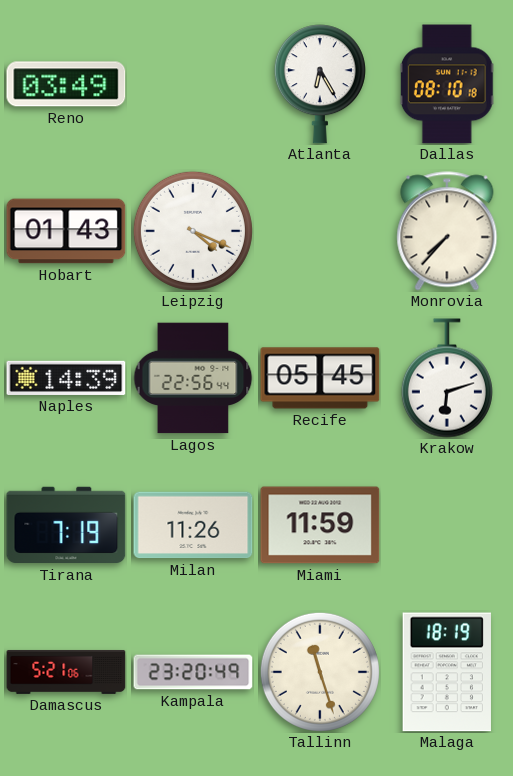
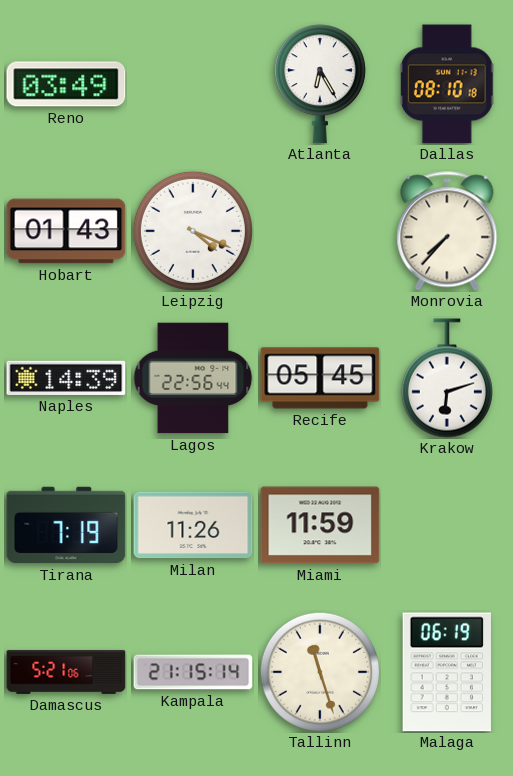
Kampala: 23:20 -> 21:15 (193, 672)
Malaga: 18:19 -> 06:19 (447, 672)
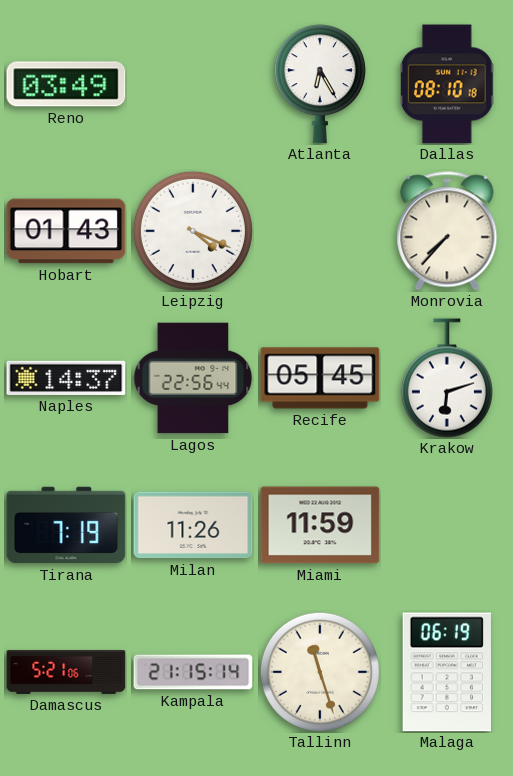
Naples: 14:39 -> 14:37 (66, 378)
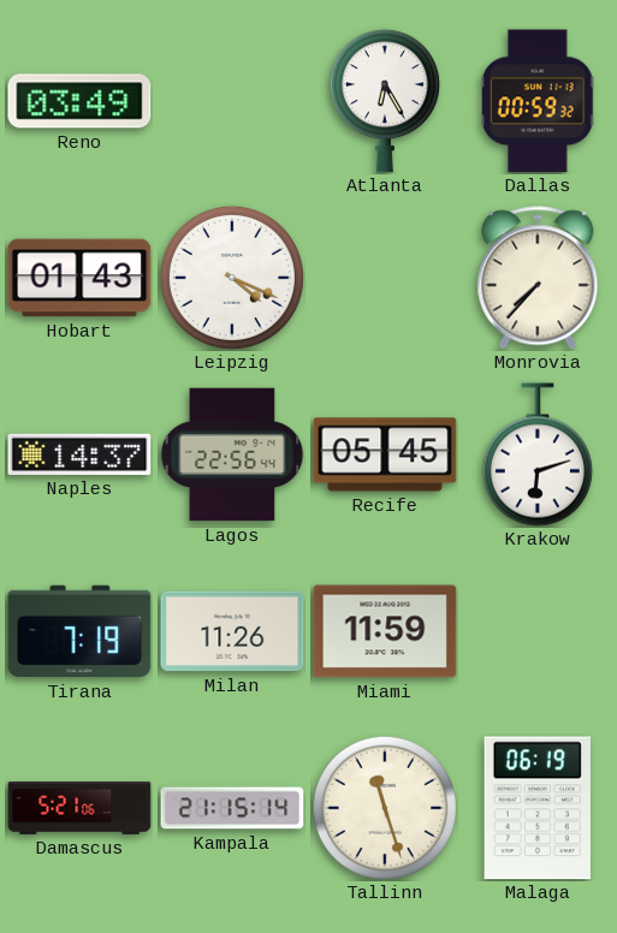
Dallas: 08:10 -> 00:59 (538, 101)
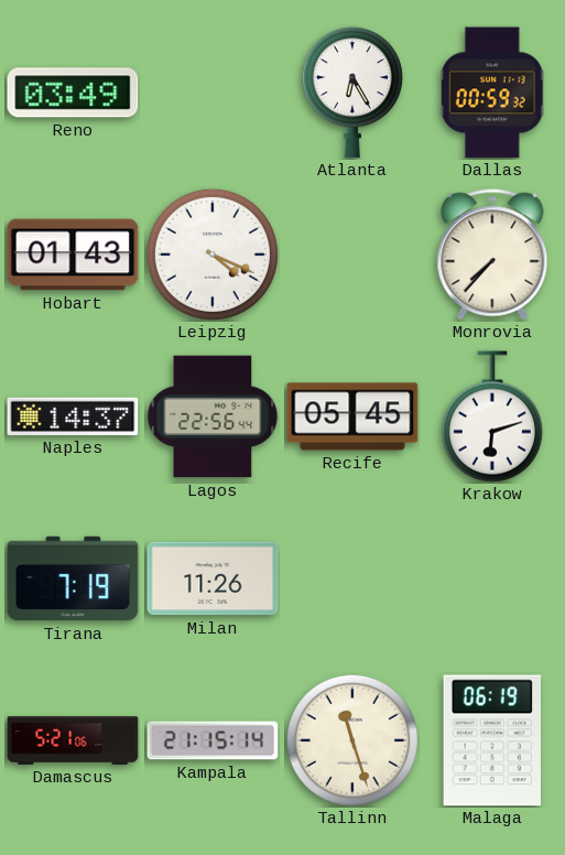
Miami: 11:59 -> none (385, 631)
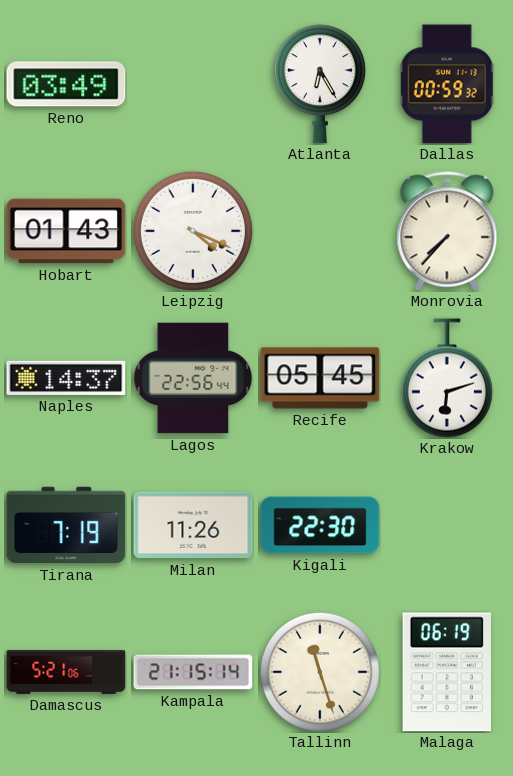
Kigali: none -> 22:30 (320, 525)
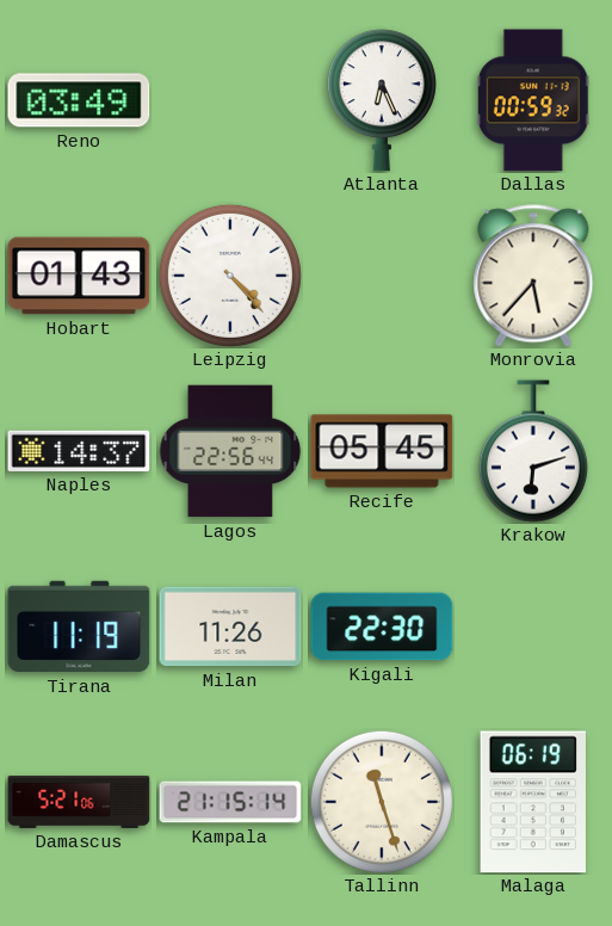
Atlanta: 6:25 -> 6:26 (382, 100)
Leipzig: 4:19 -> 4:23 (230, 276)
Monrovia: 7:37 -> 5:37 (533, 276)
Tirana: 7:19 -> 11:19 (79, 626)
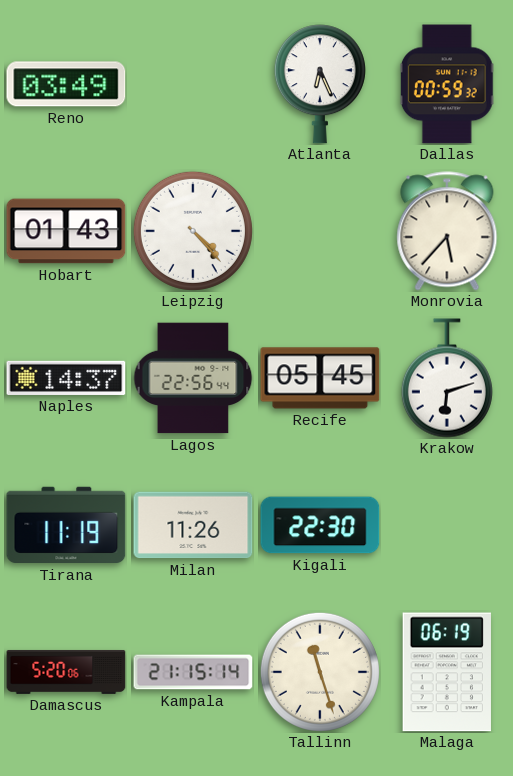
Damascus: 5:21 -> 5:20 (66, 672)
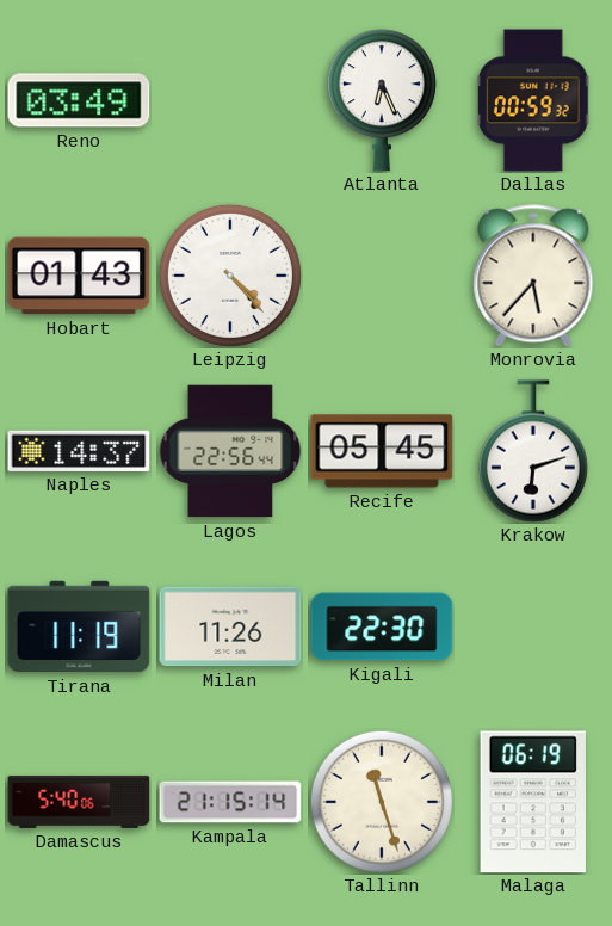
Damascus: 5:20 -> 5:40 (79, 802)
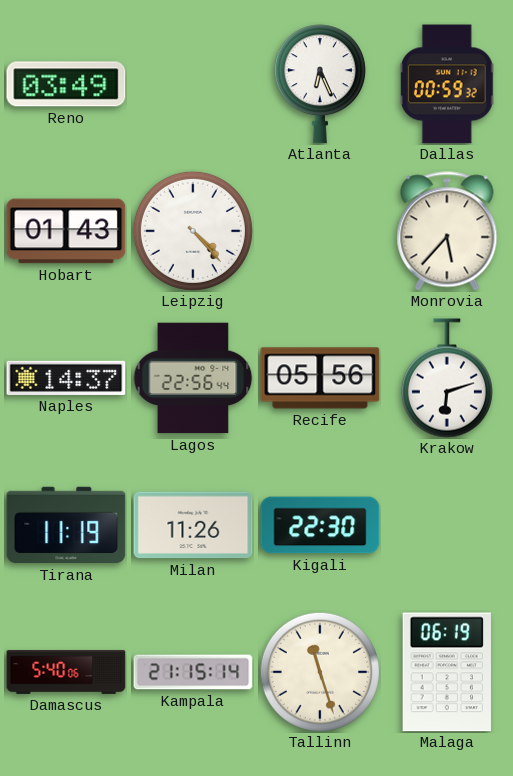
Recife: 05:45 -> 05:56 (320, 378)
